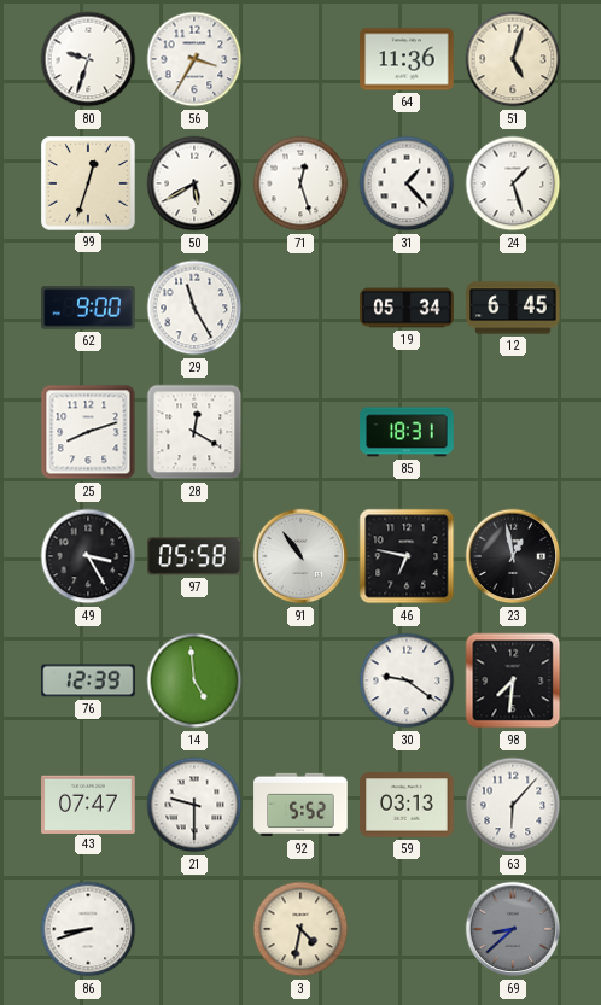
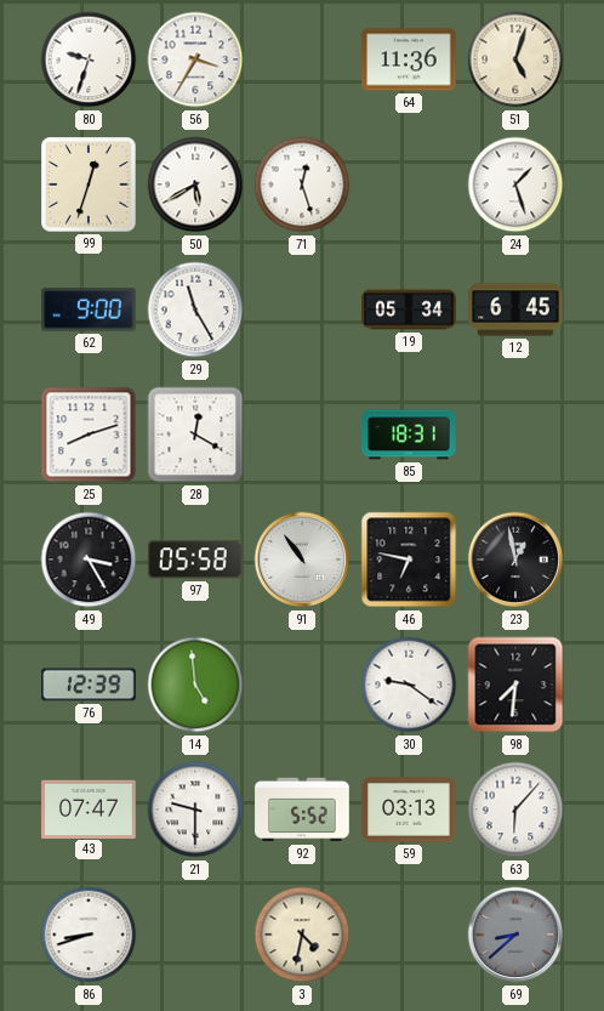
31: 1:23 -> none (407, 183)
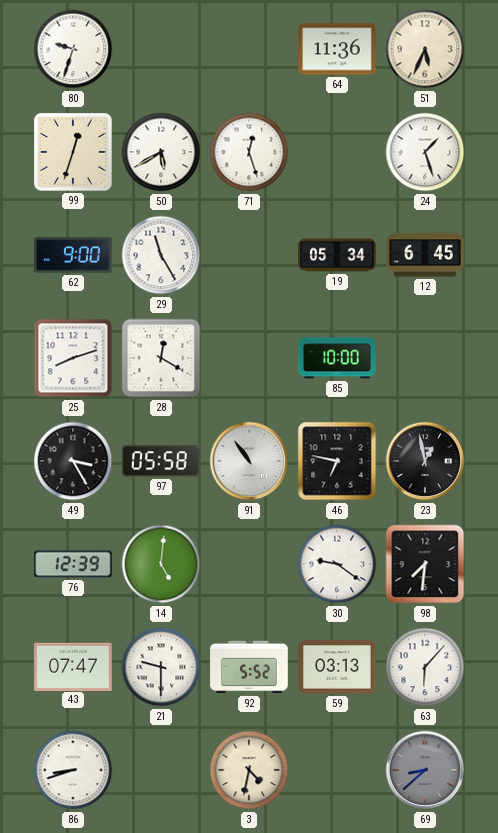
56: 3:35 -> none (195, 59)
51: 5:03 -> 5:34 (425, 49)
85: 18:31 -> 10:00 (337, 358)
14: 4:59 -> 5:01 (161, 564)
